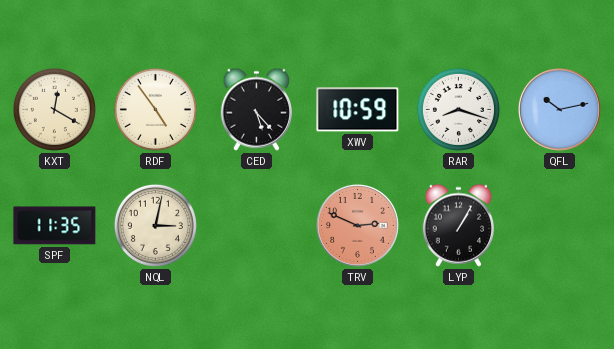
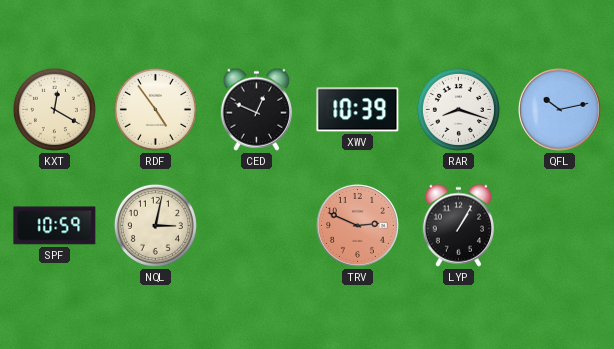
CED: 5:23 -> 12:49 (256, 109)
XWV: 10:59 -> 10:39 (358, 110)
SPF: 11:35 -> 10:59 (55, 226)
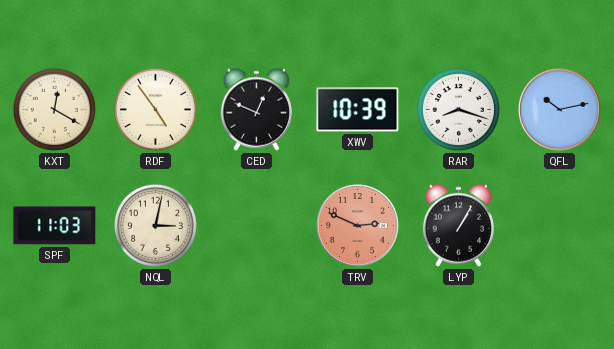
SPF: 10:59 -> 11:03 (55, 226)
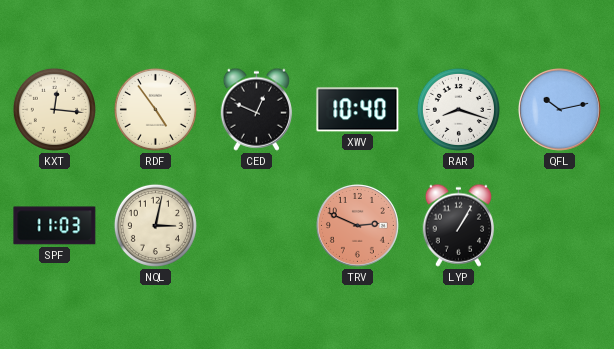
KXT: 12:20 -> 12:16 (54, 109)
XWV: 10:39 -> 10:40 (358, 110)
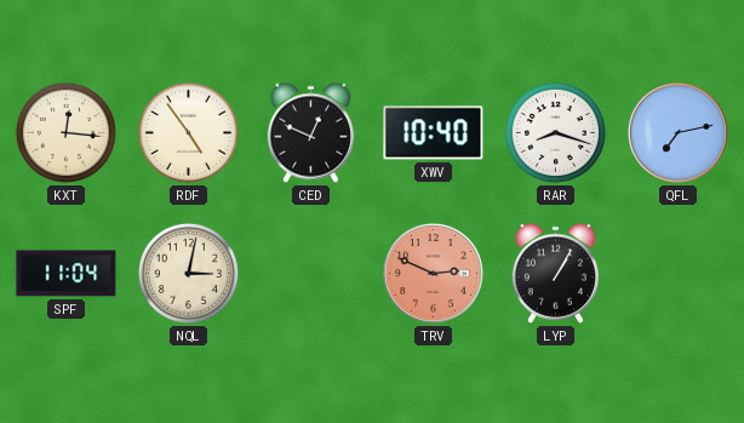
QFL: 10:13 -> 7:13 (677, 132)
SPF: 11:03 -> 11:04 (67, 274)
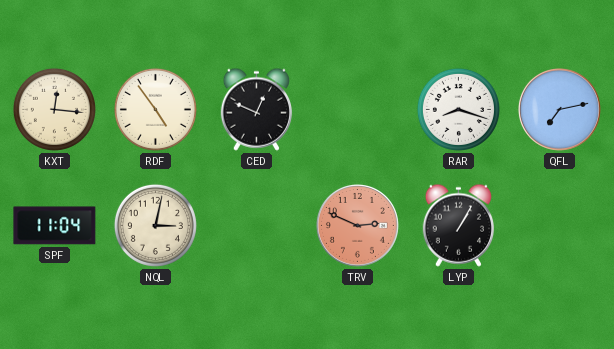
XWV: 10:40 -> none (434, 133)
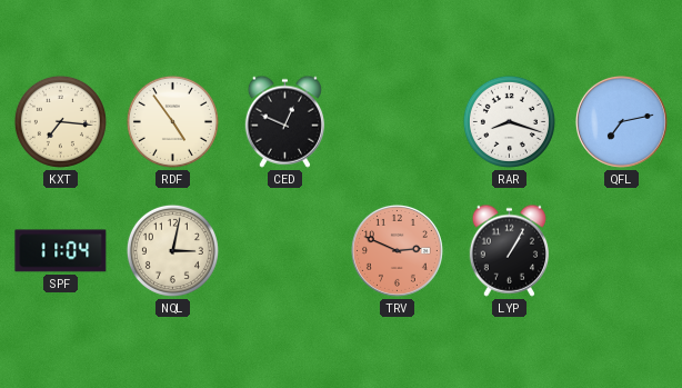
KXT: 12:16 -> 7:16 (60, 121)
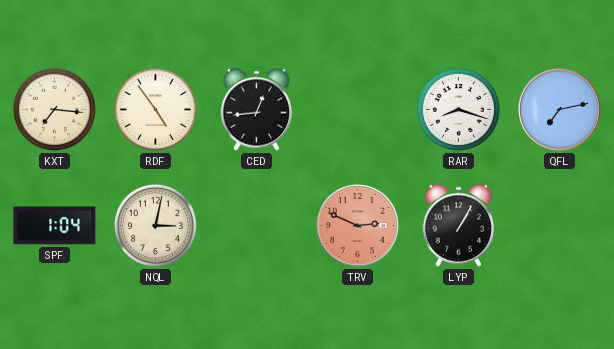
CED: 12:49 -> 12:44 (256, 109)
SPF: 11:04 -> 1:04 (55, 226)
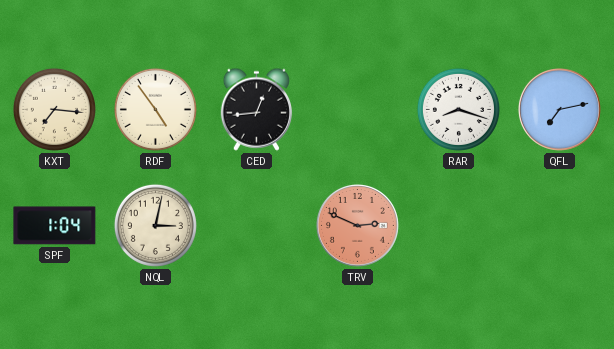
LYP: 1:05 -> none (458, 225)
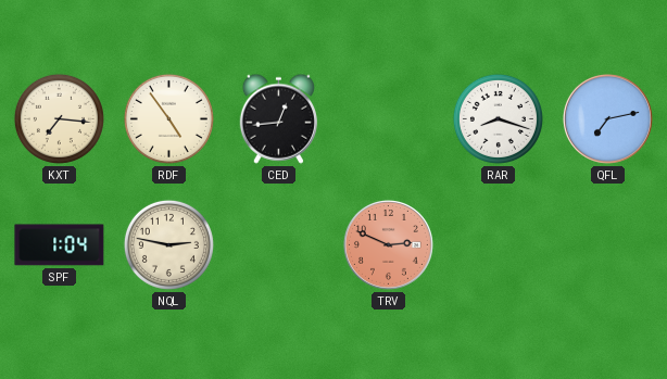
NQL: 3:02 -> 2:47 (168, 244)
